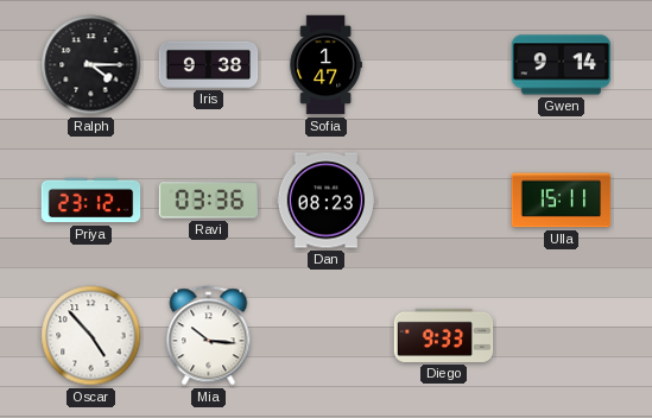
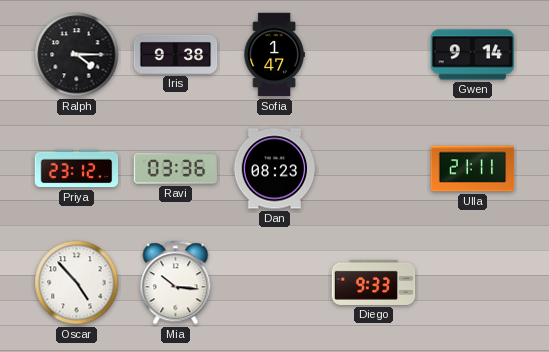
Ulla: 15:11 -> 21:11 (473, 169)
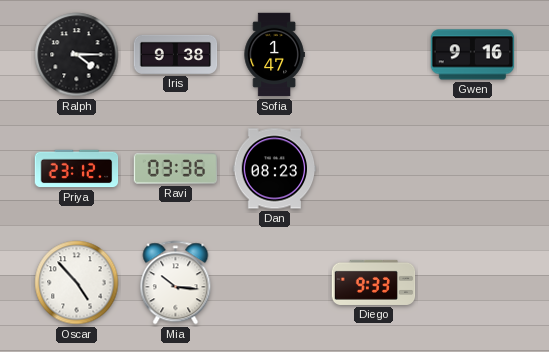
Gwen: 9:14 -> 9:16 (473, 55)
Ulla: 21:11 -> none (473, 169)
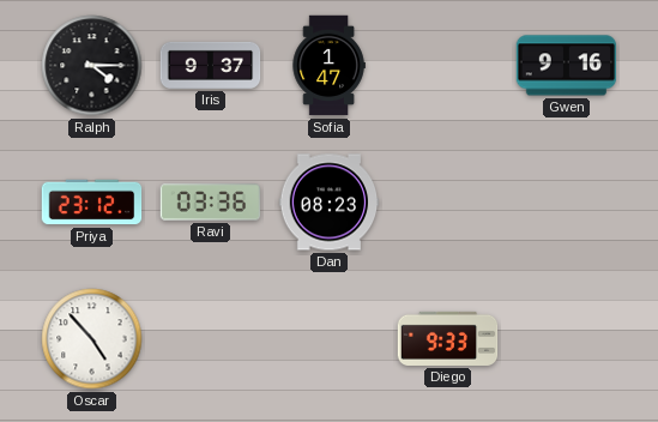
Iris: 9:38 -> 9:37 (211, 65)
Mia: 10:16 -> none (176, 283)
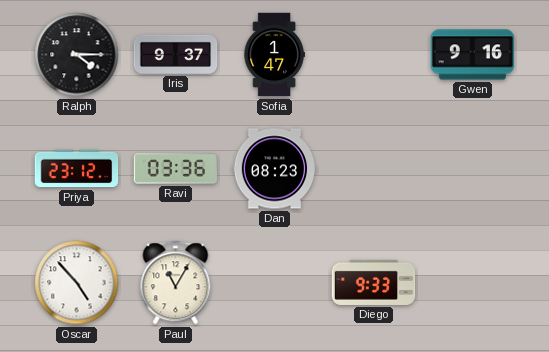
Paul: none -> 11:05 (176, 283)
